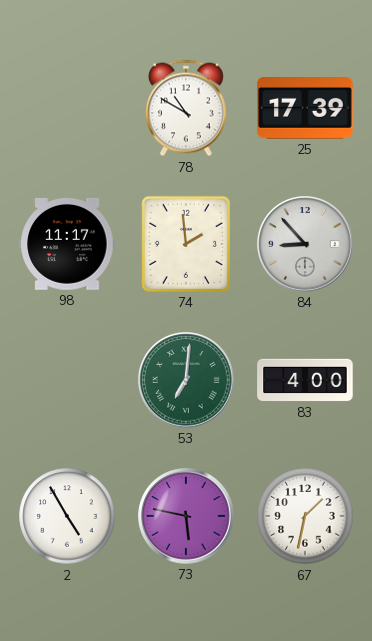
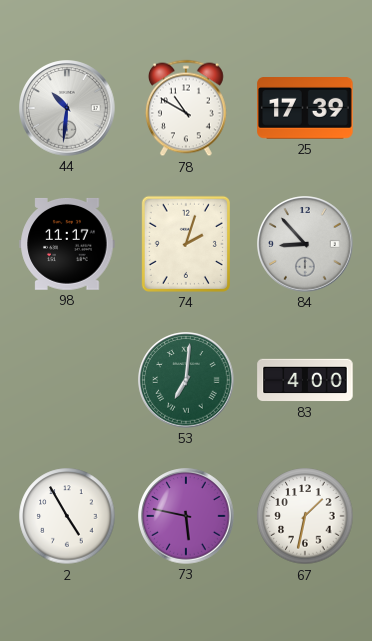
44: none -> 10:31 (67, 108)
74: 1:59 -> 2:03 (186, 244)
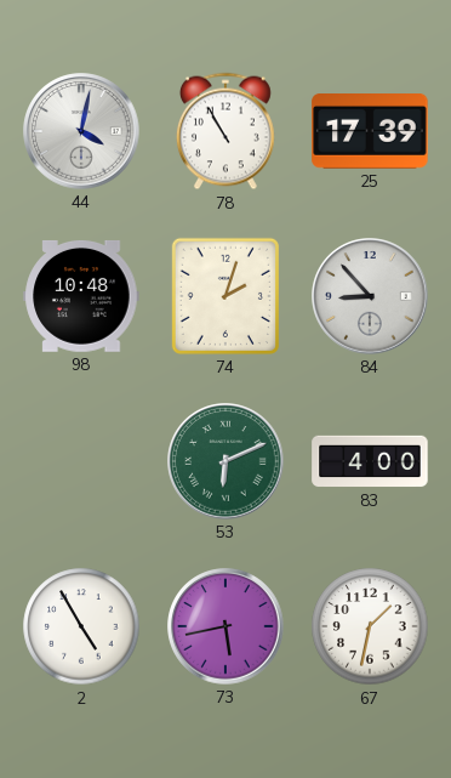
44: 10:31 -> 4:02 (81, 131)
78: 10:50 -> 10:55 (225, 131)
98: 11:17 -> 10:48 (81, 296)
53: 7:01 -> 6:11 (225, 461)
73: 5:47 -> 5:43 (225, 626)
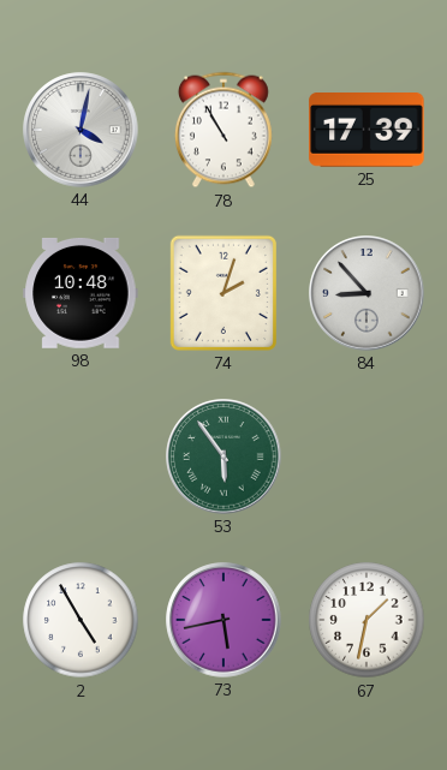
53: 6:11 -> 5:54 (223, 456)
83: 4:00 -> none (370, 461)
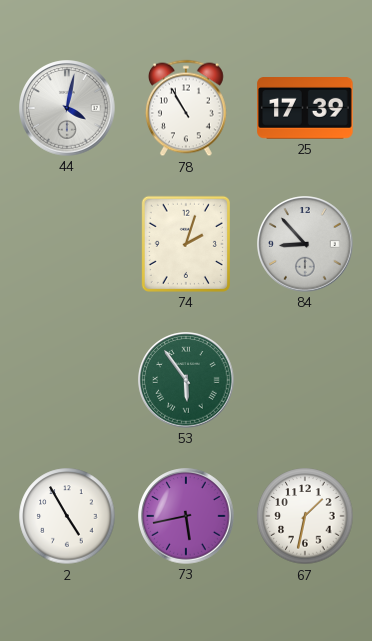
98: 10:48 -> none (81, 293)
